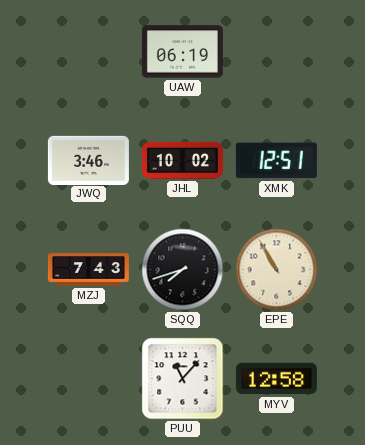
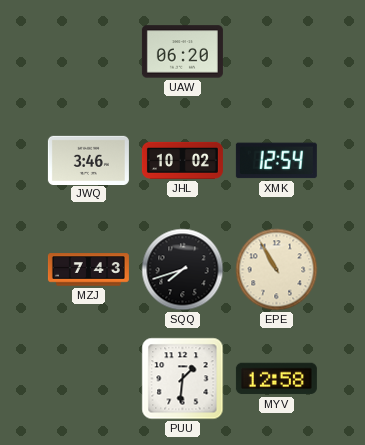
UAW: 06:19 -> 06:20 (182, 52)
XMK: 12:51 -> 12:54 (276, 161)
PUU: 11:07 -> 1:31 (183, 379)
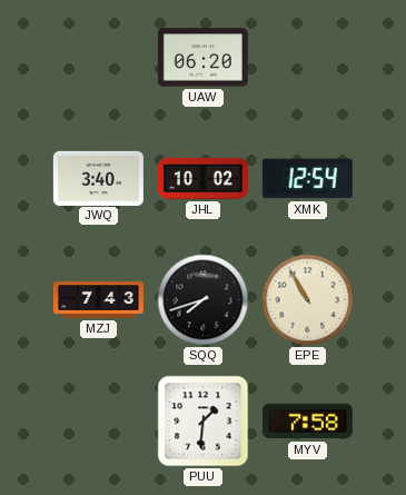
JWQ: 3:46 -> 3:40 (98, 178)
MYV: 12:58 -> 7:58 (307, 422)
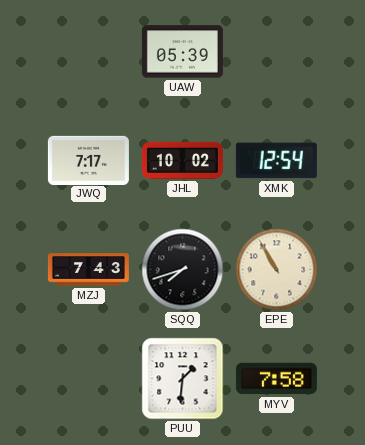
UAW: 06:20 -> 05:39 (182, 52)
JWQ: 3:40 -> 7:17 (88, 160)
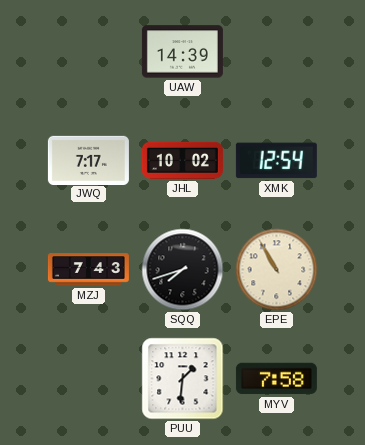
UAW: 05:39 -> 14:39 (182, 52)
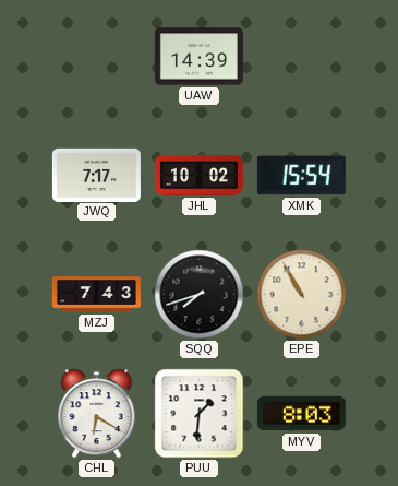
XMK: 12:54 -> 15:54 (301, 176)
CHL: none -> 6:20 (97, 414)
MYV: 7:58 -> 8:03 (301, 414)
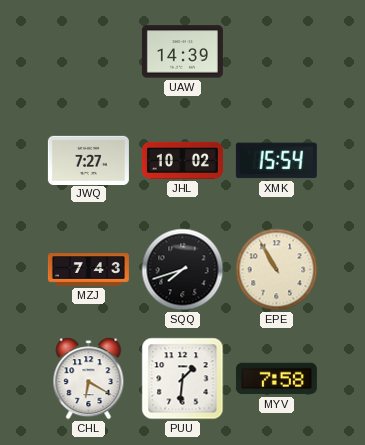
JWQ: 7:17 -> 7:27 (88, 160)
MYV: 8:03 -> 7:58 (276, 379)
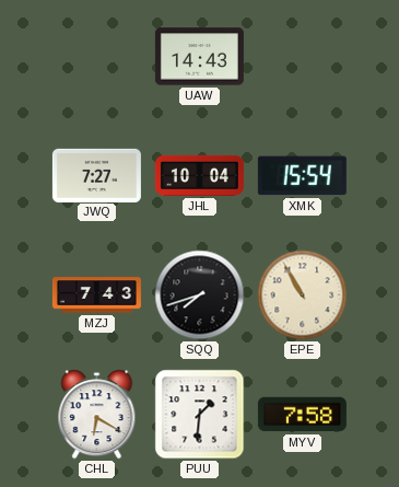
UAW: 14:39 -> 14:43 (199, 57)
JHL: 10:02 -> 10:04 (199, 175)
